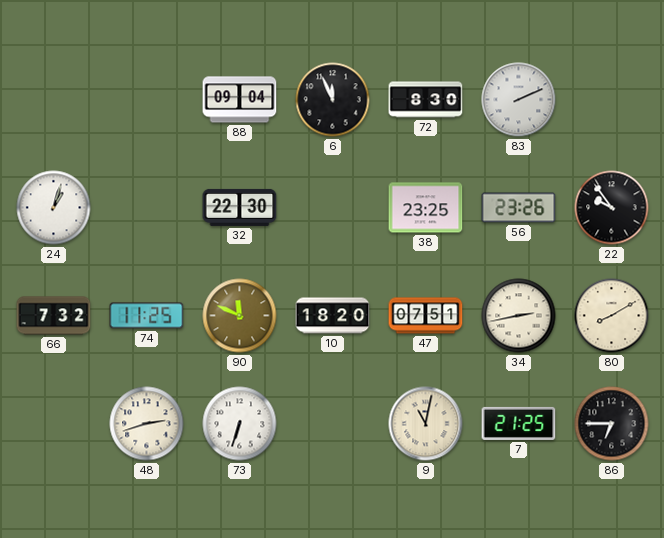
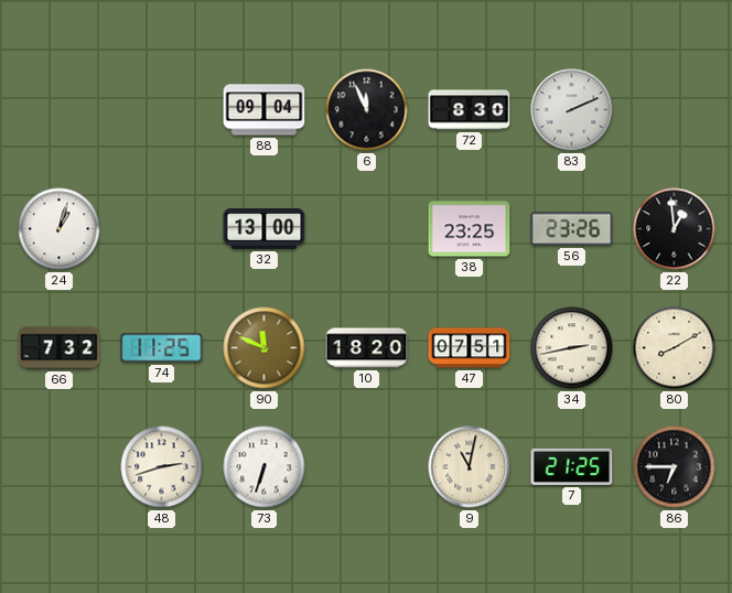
32: 22:30 -> 13:00 (265, 228)
22: 9:54 -> 12:59 (675, 229)
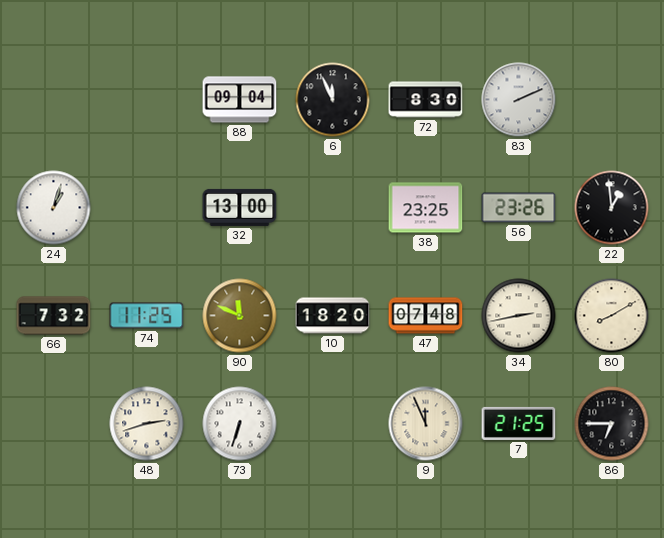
47: 07:51 -> 07:48 (426, 316)
9: 11:02 -> 11:56 (426, 424)
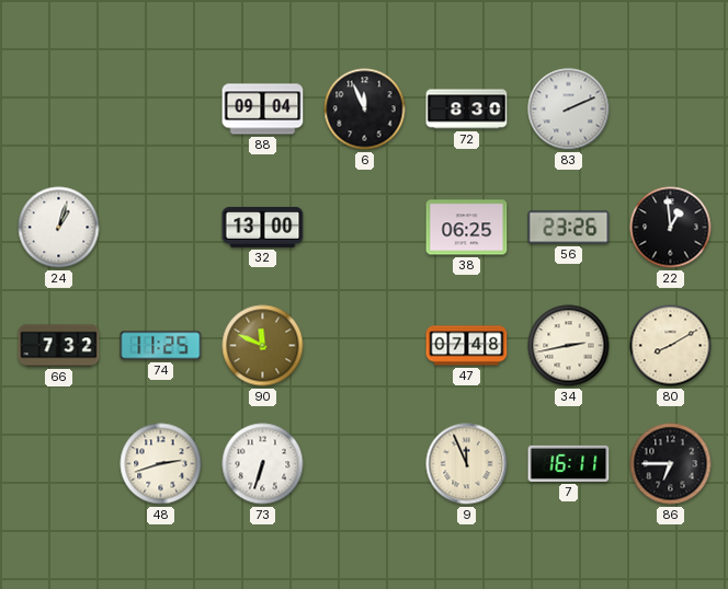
38: 23:25 -> 06:25 (467, 228)
10: 18:20 -> none (333, 316)
7: 21:25 -> 16:11 (569, 463)
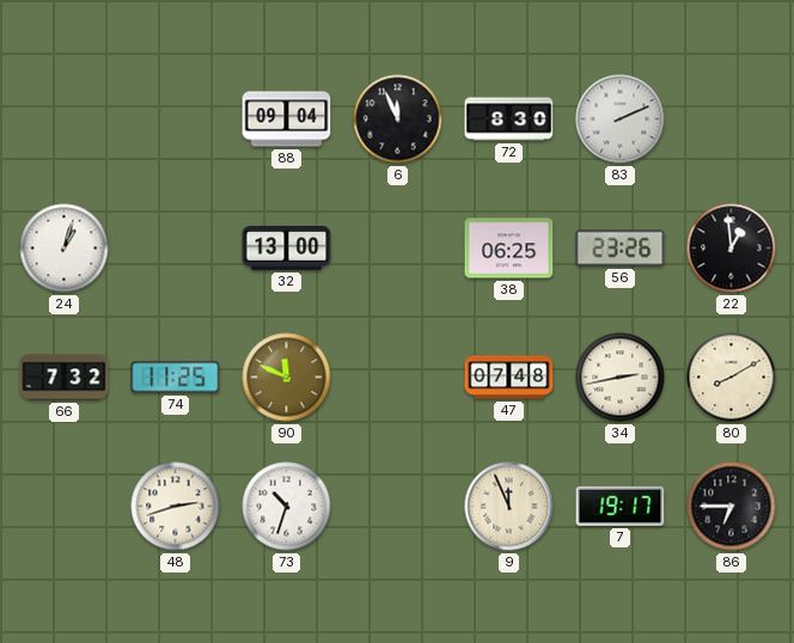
73: 6:33 -> 10:33 (287, 507)
7: 16:11 -> 19:17 (621, 506)
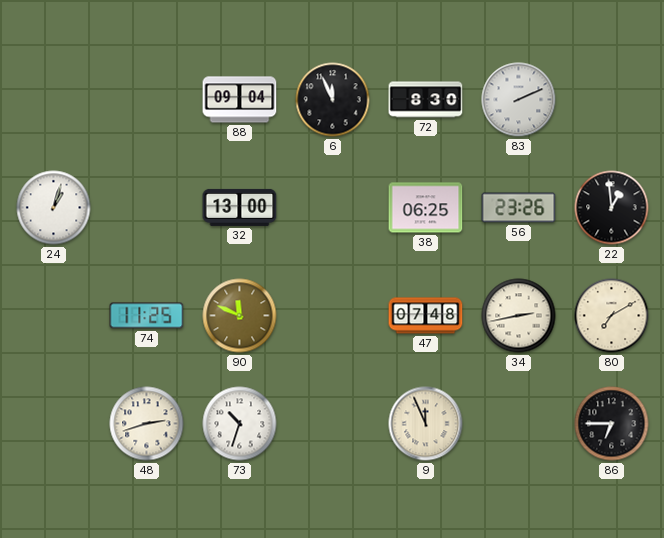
66: 7:32 -> none (65, 378)
80: 8:10 -> 7:10 (612, 316)
7: 19:17 -> none (621, 506)
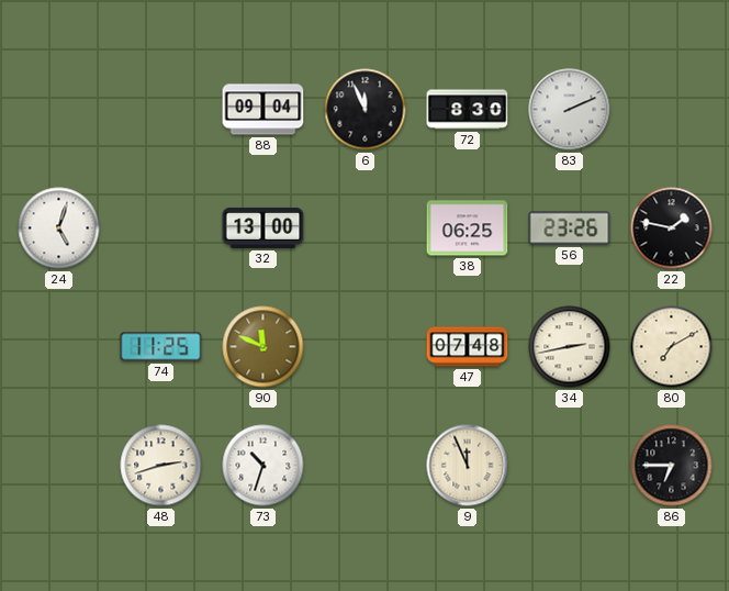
24: 1:03 -> 5:03 (59, 228)
22: 12:59 -> 1:47 (672, 228)
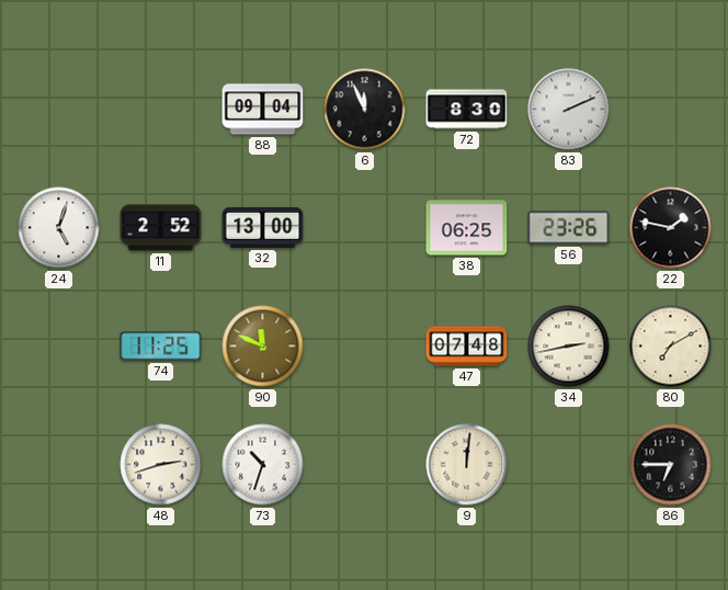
11: none -> 2:52 (161, 228)
9: 11:56 -> 12:01 (467, 465)
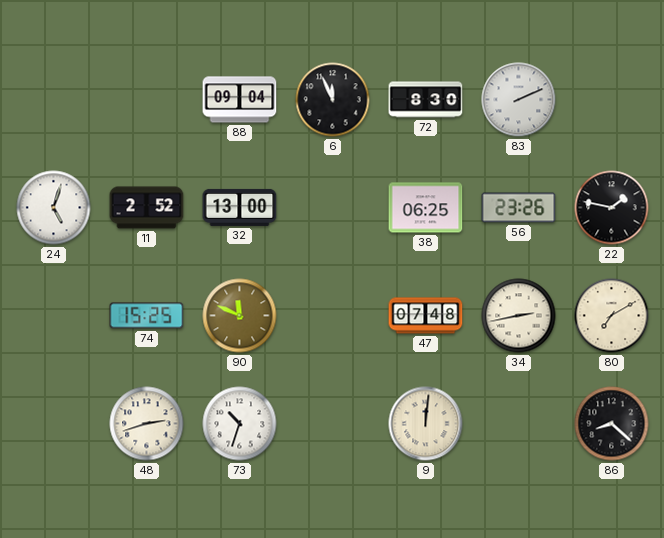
74: 11:25 -> 15:25 (147, 316)
86: 6:45 -> 8:22 (612, 424)
